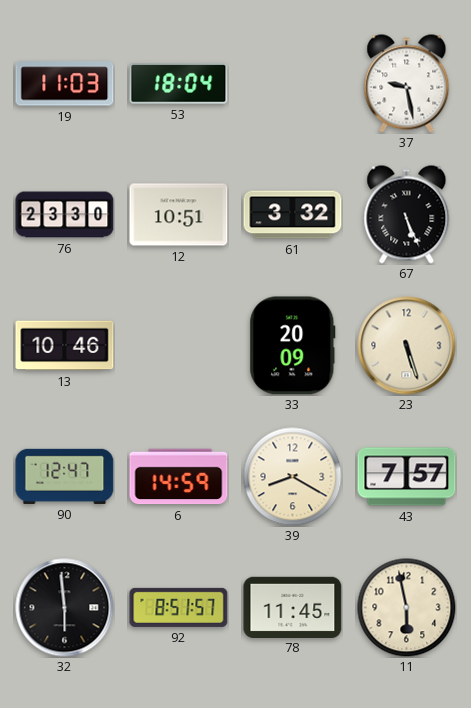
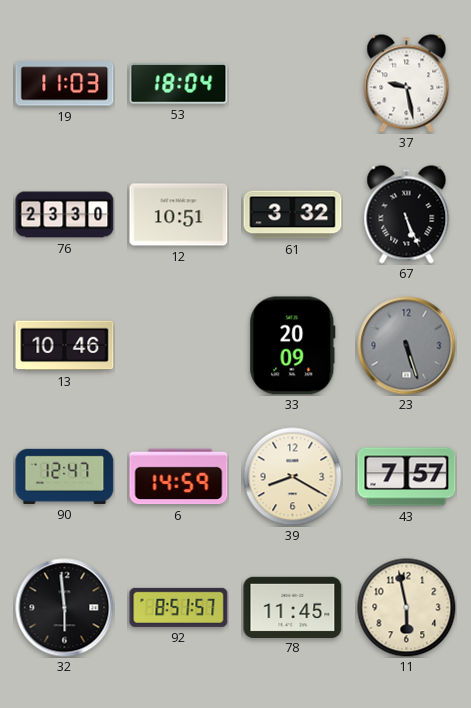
23 dial: cream -> grey (407, 346)
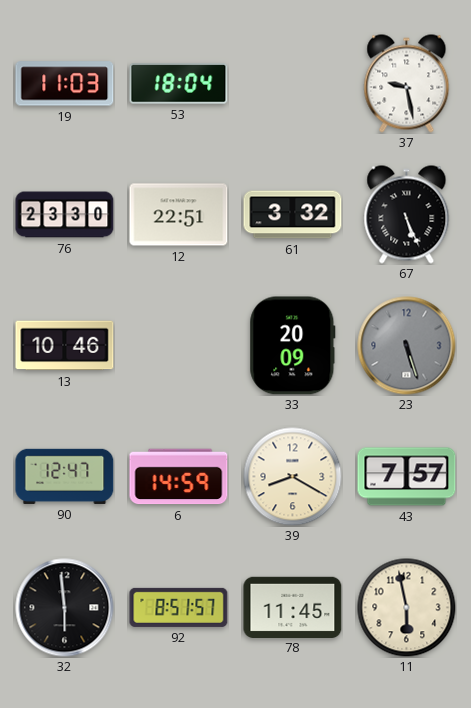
12: 10:51 -> 22:51 (179, 215)
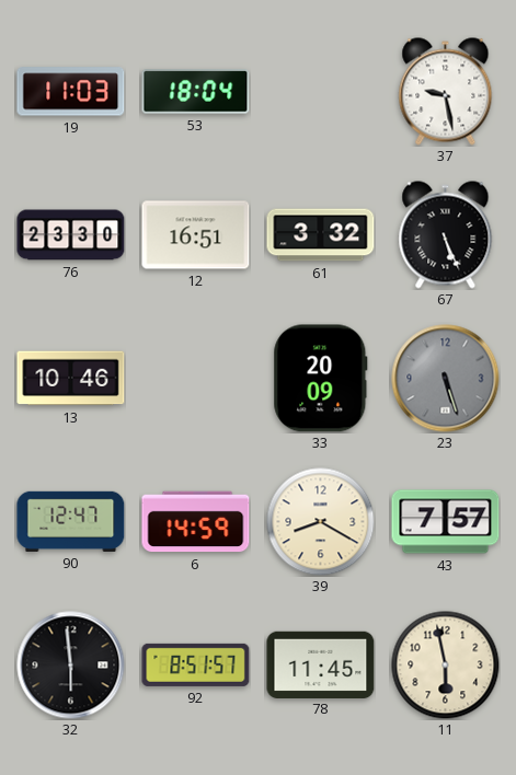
12: 22:51 -> 16:51 (196, 235)
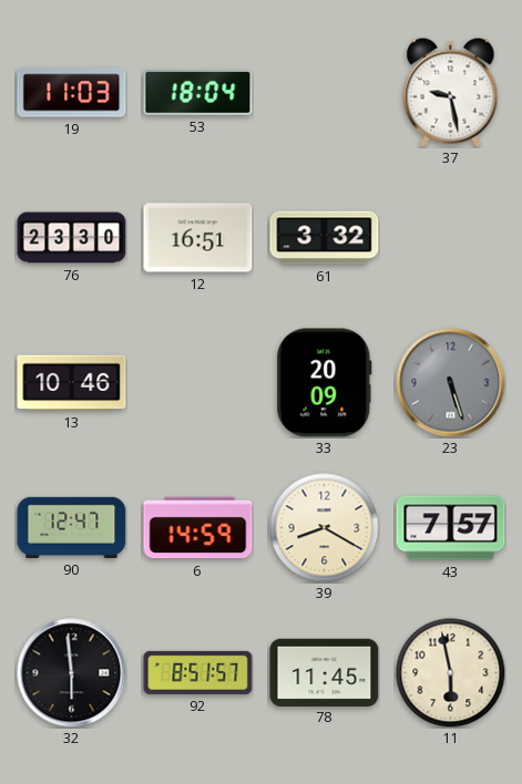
67: 5:26 -> none (446, 235)
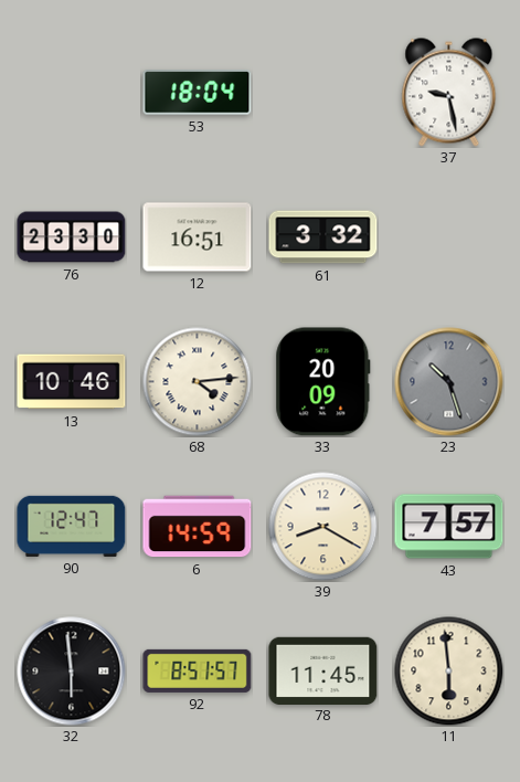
19: 11:03 -> none (72, 93)
68: none -> 4:14 (198, 382)
23: 5:27 -> 10:27 (449, 382)
11: 5:58 -> 5:59 (449, 672)
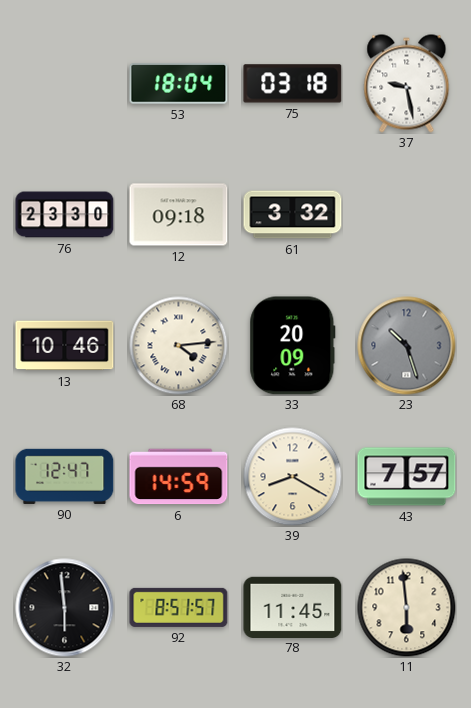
75: none -> 03:18 (293, 84)
12: 16:51 -> 09:18 (179, 215)
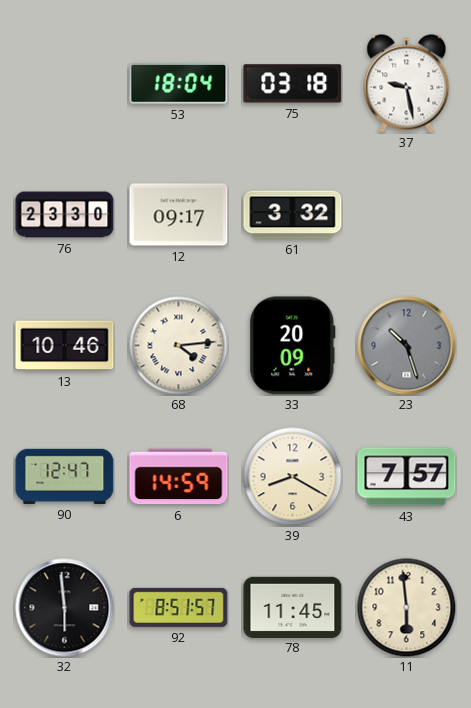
12: 09:18 -> 09:17 (179, 215)
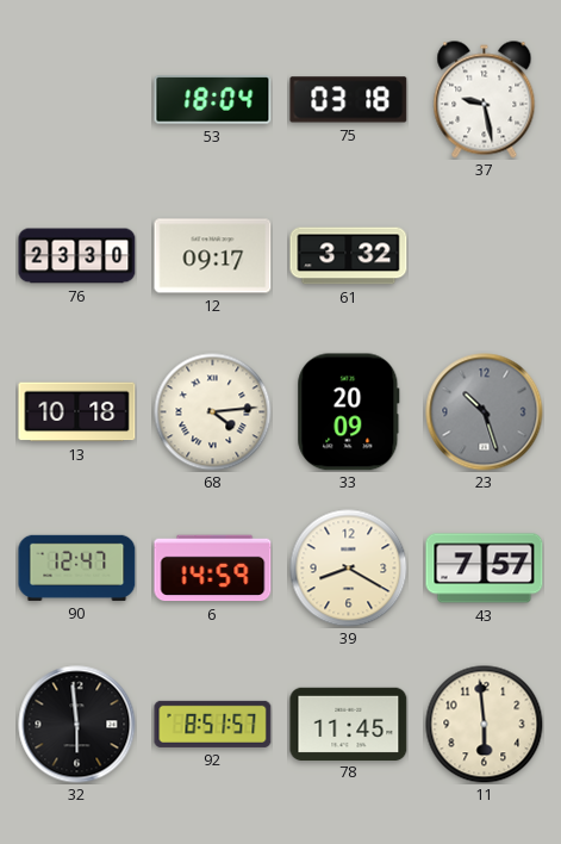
13: 10:46 -> 10:18 (77, 412)
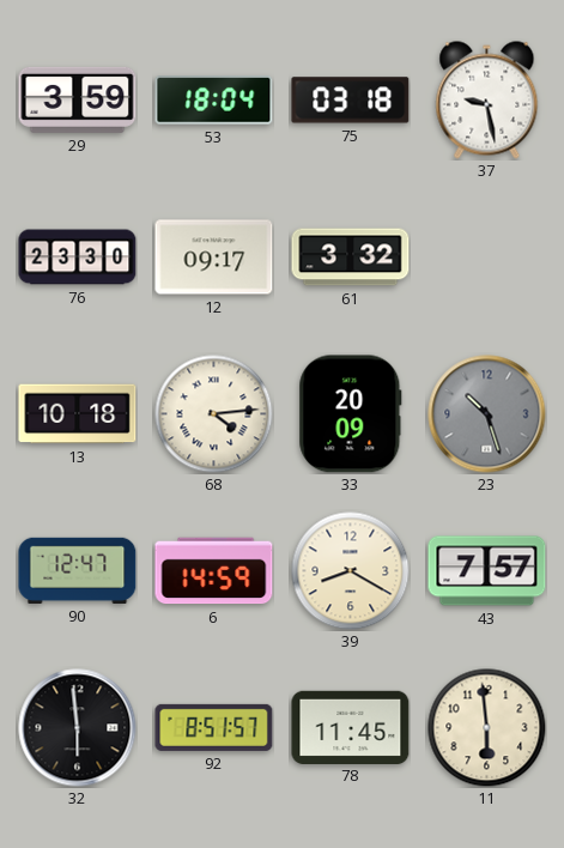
29: none -> 3:59 (78, 99)
